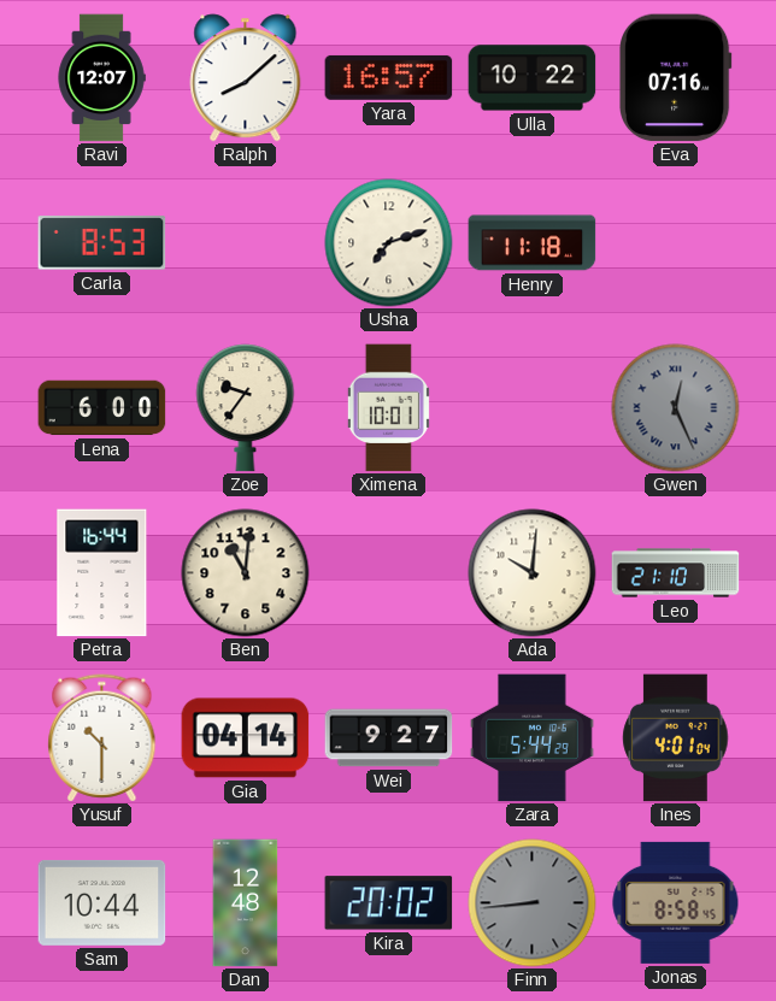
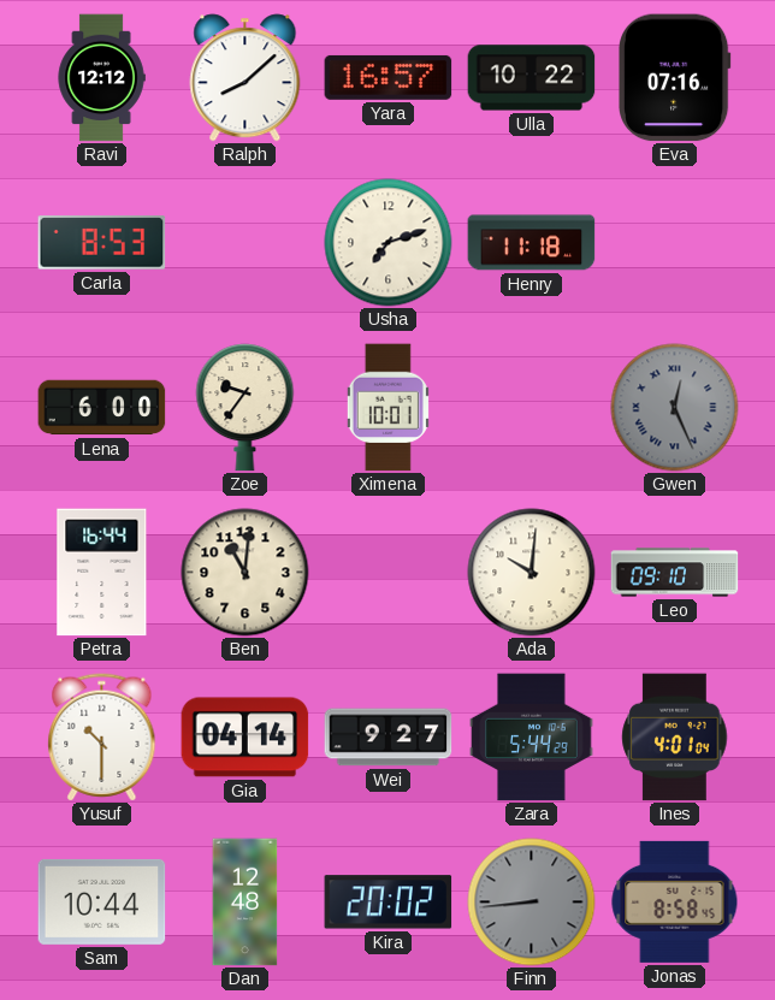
Ravi: 12:07 -> 12:12 (101, 78)
Leo: 21:10 -> 09:10 (675, 573)
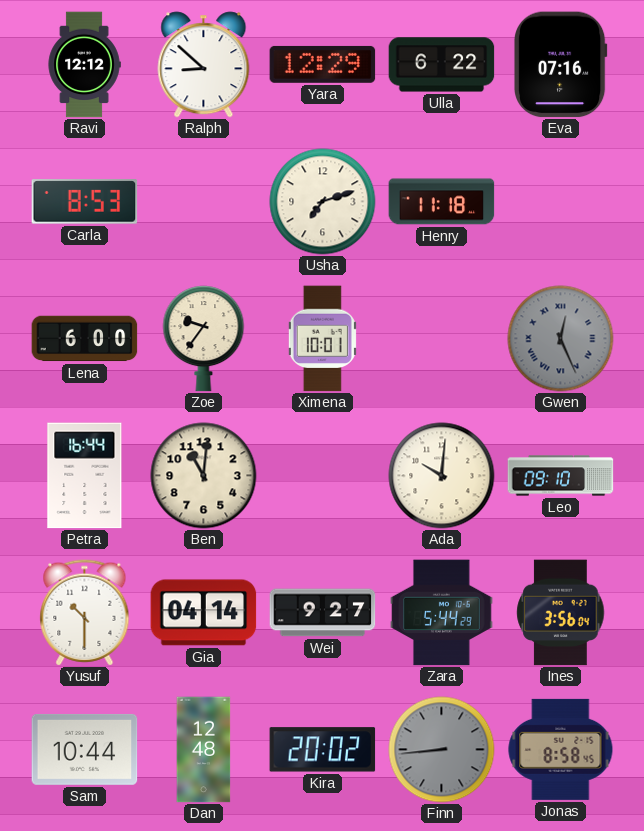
Ralph: 8:08 -> 8:52 (204, 65)
Yara: 16:57 -> 12:29 (323, 64)
Ulla: 10:22 -> 6:22 (442, 65)
Ines: 4:01 -> 3:56 (561, 613)
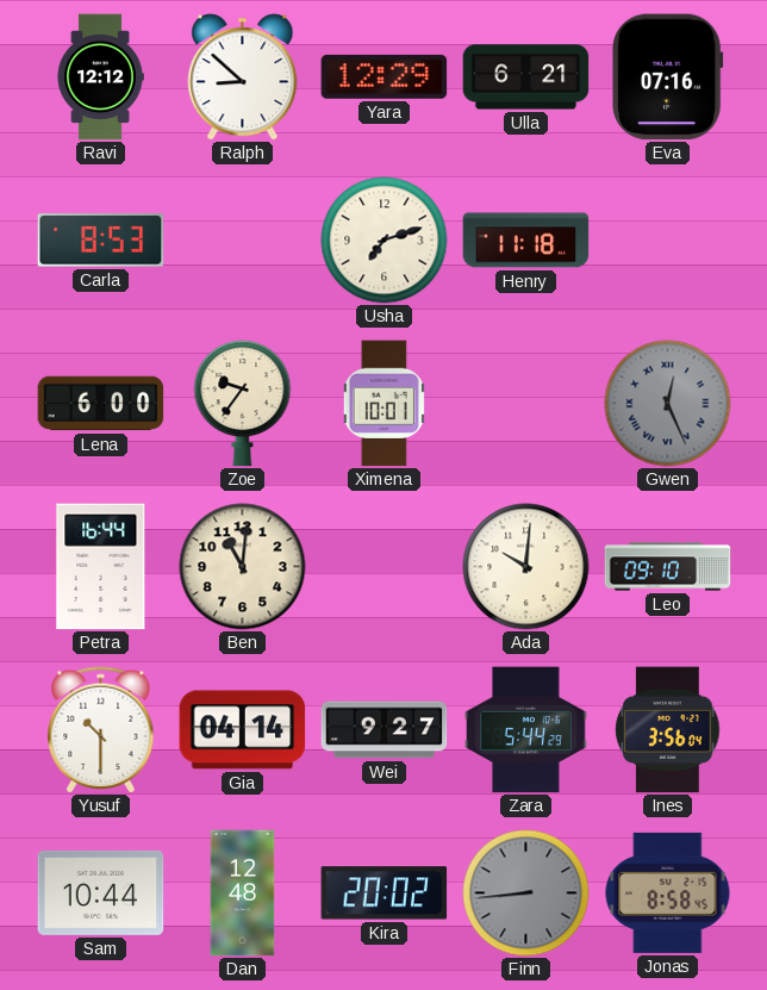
Ulla: 6:22 -> 6:21 (526, 77)
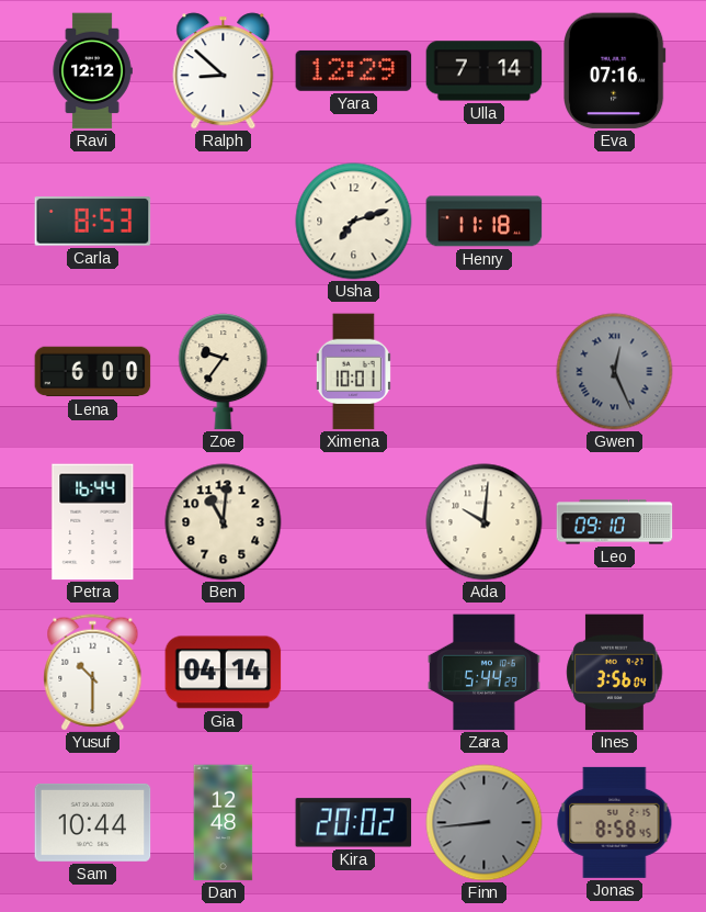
Ulla: 6:21 -> 7:14 (485, 71)
Wei: 9:27 -> none (385, 730)
